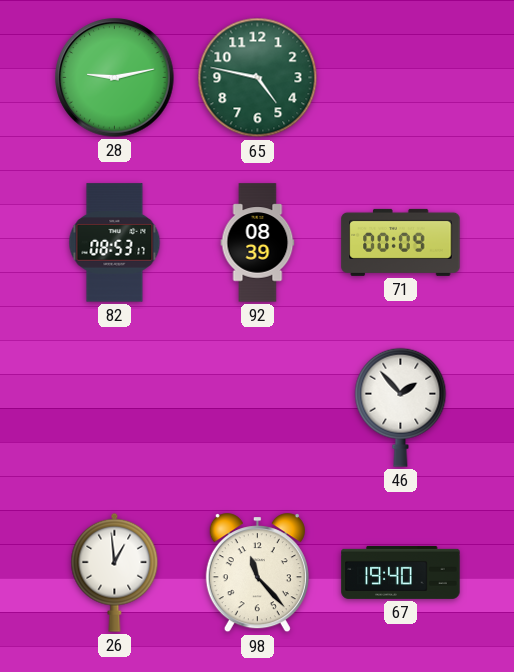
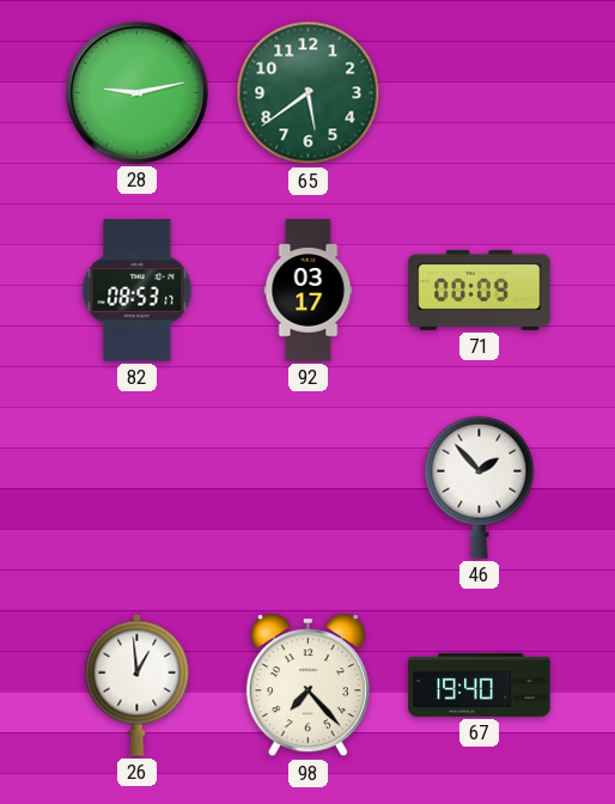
65: 4:47 -> 5:39 (309, 93)
92: 08:39 -> 03:17 (309, 291)
98: 11:23 -> 7:23 (307, 686)
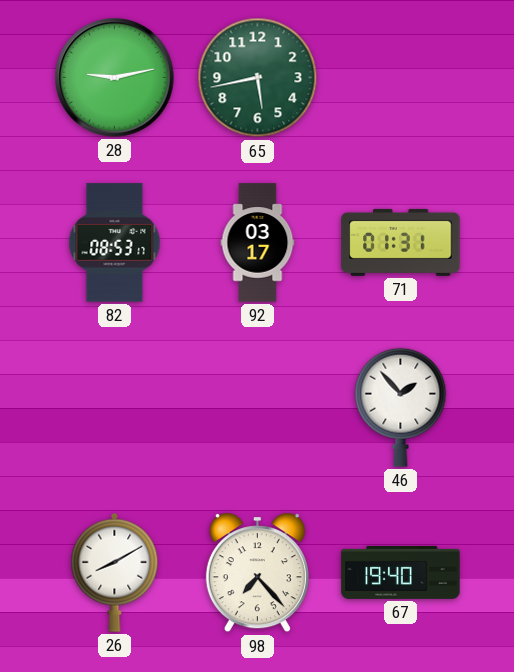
65: 5:39 -> 5:43 (258, 78)
71: 00:09 -> 01:31 (401, 242)
26: 12:59 -> 8:10 (115, 572)
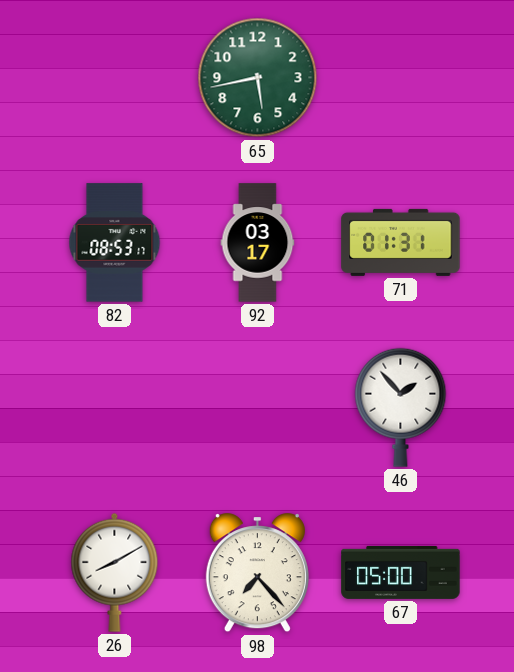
28: 9:13 -> none (115, 78)
67: 19:40 -> 05:00 (401, 572)
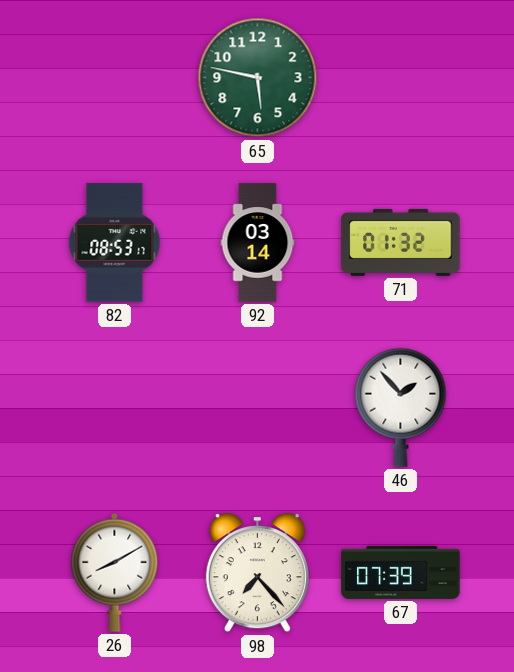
65: 5:43 -> 5:47 (258, 78)
92: 03:17 -> 03:14 (258, 243)
71: 01:31 -> 01:32 (401, 242)
67: 05:00 -> 07:39 (401, 572)
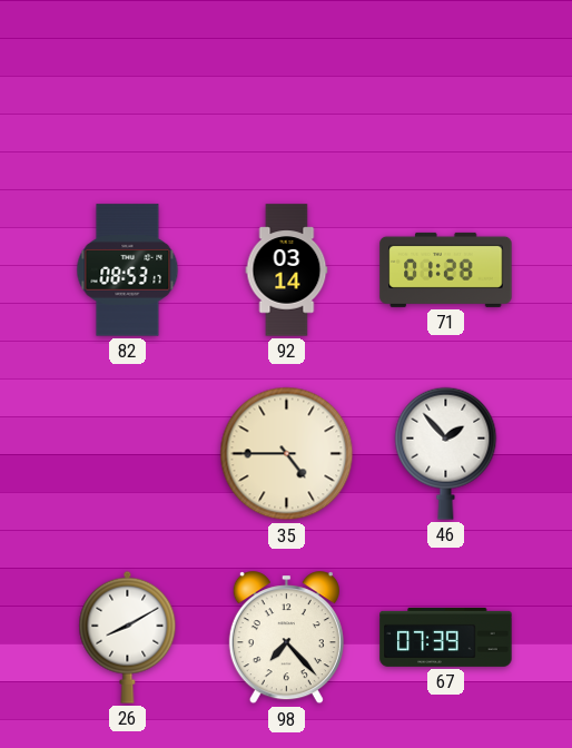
65: 5:47 -> none (258, 78)
71: 01:32 -> 01:28 (446, 269)
35: none -> 4:45 (287, 454)
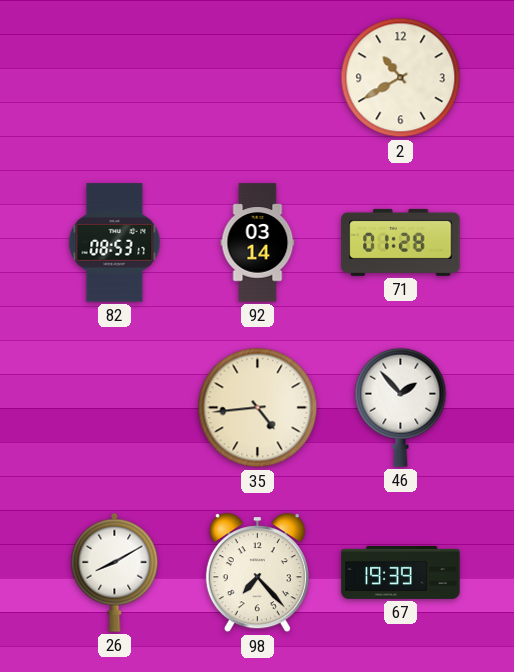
2: none -> 10:40 (401, 78)
35: 4:45 -> 4:44 (258, 408)
67: 07:39 -> 19:39 (401, 572)
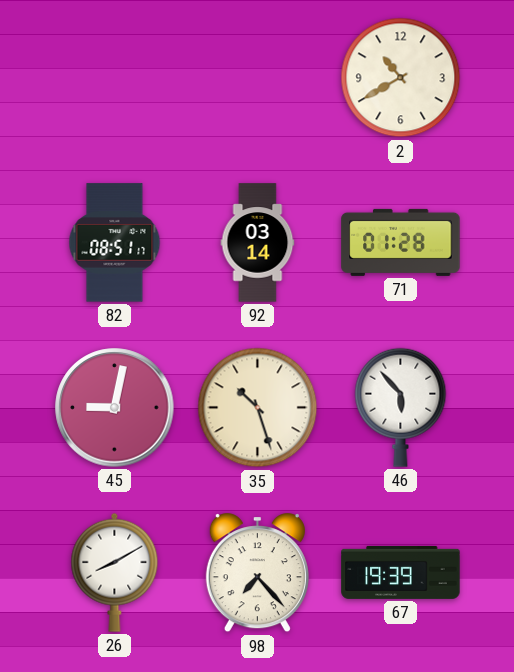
82: 08:53 -> 08:51 (115, 243)
45: none -> 9:02 (115, 408)
35: 4:44 -> 10:27 (258, 408)
46: 1:53 -> 5:53 (401, 407)
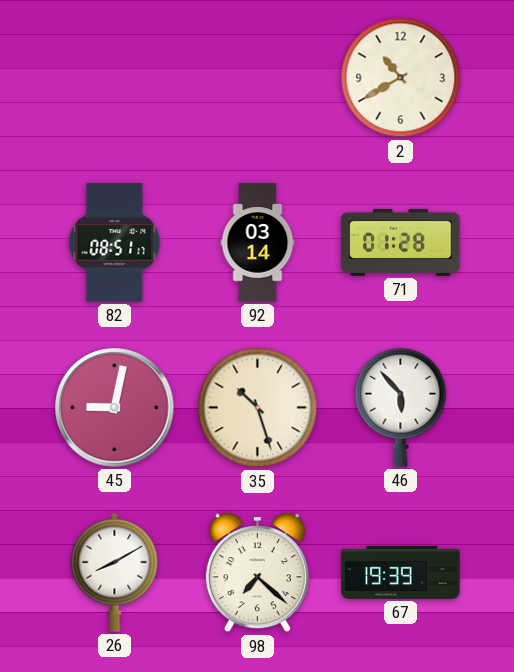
98: 7:23 -> 7:22 (257, 573)
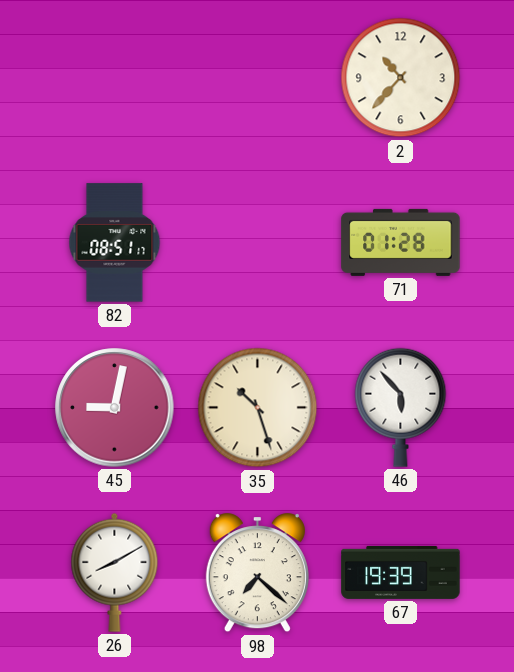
2: 10:40 -> 10:37 (401, 78)
92: 03:14 -> none (258, 243)
